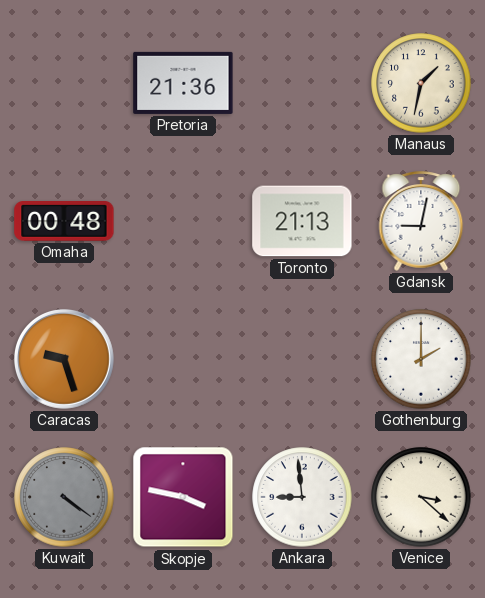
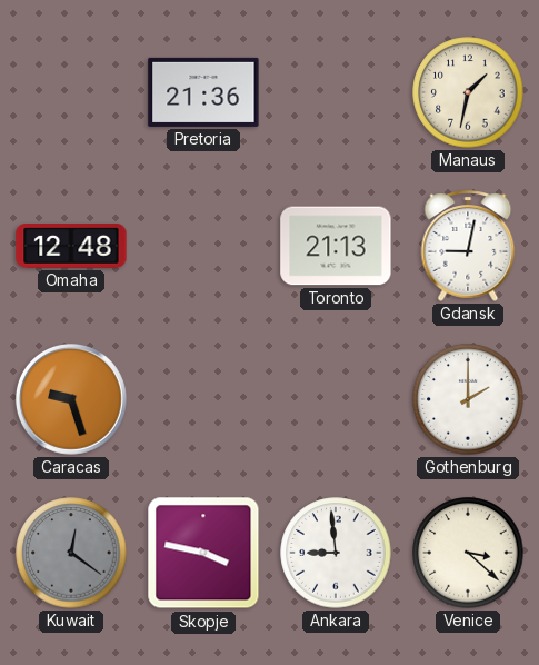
Omaha: 00:48 -> 12:48 (71, 247)
Kuwait: 4:21 -> 12:21 (71, 553)
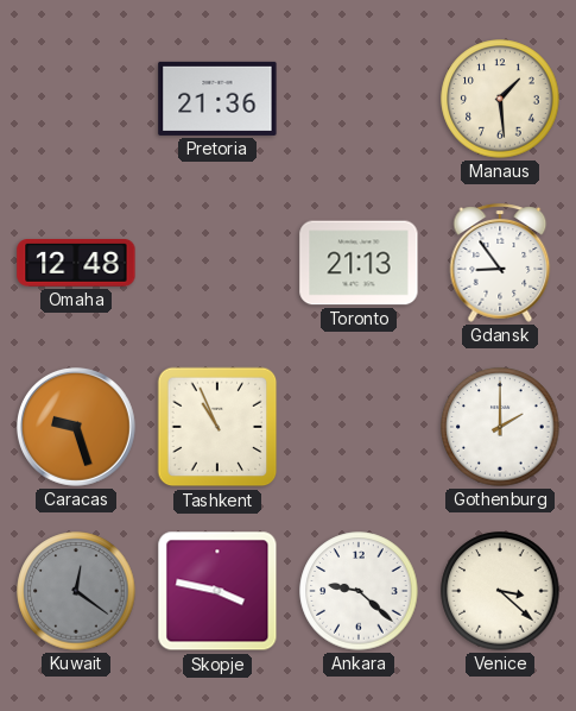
Manaus: 1:32 -> 1:29 (500, 99)
Gdansk: 9:02 -> 8:54 (500, 263)
Tashkent: none -> 10:56 (217, 427)
Ankara: 8:59 -> 9:22 (359, 591)
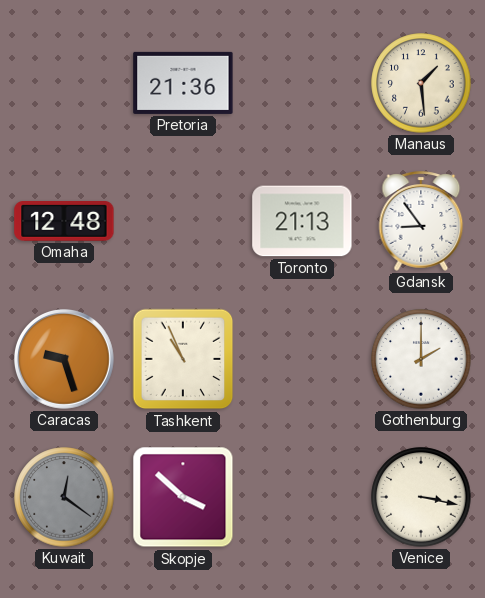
Skopje: 3:47 -> 3:52 (183, 497)
Ankara: 9:22 -> none (359, 591)
Venice: 3:22 -> 3:17 (421, 497)
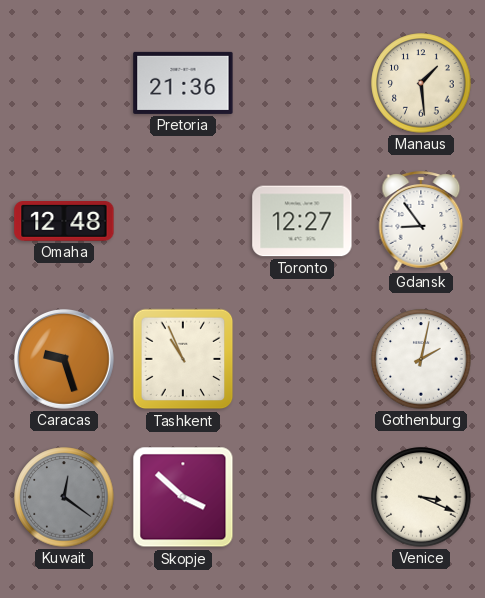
Toronto: 21:13 -> 12:27 (302, 221)
Gothenburg: 2:00 -> 2:02 (421, 359)
Venice: 3:17 -> 3:19 (421, 497)
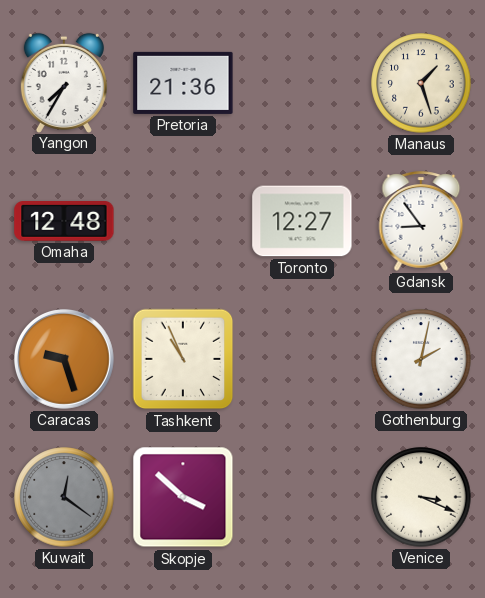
Yangon: none -> 7:35 (64, 82)
Manaus: 1:29 -> 1:27 (421, 83)
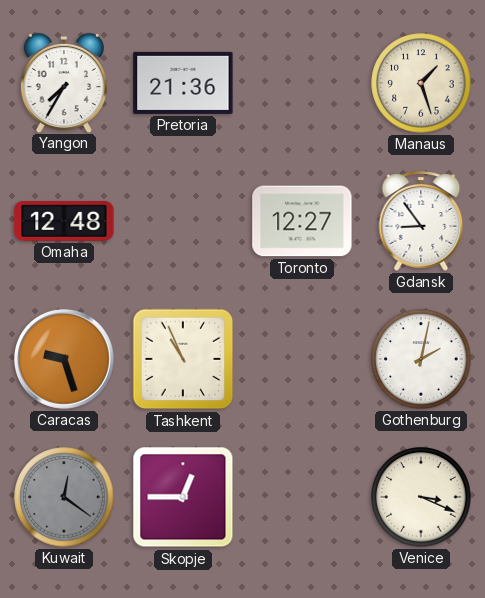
Skopje: 3:52 -> 12:45 (183, 497)
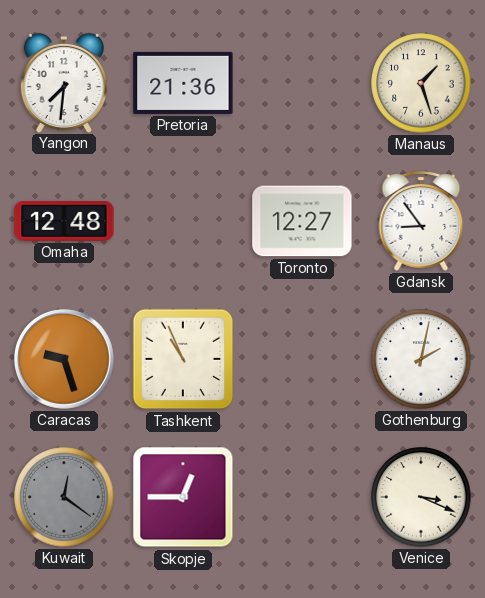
Yangon: 7:35 -> 7:31 (64, 82)
